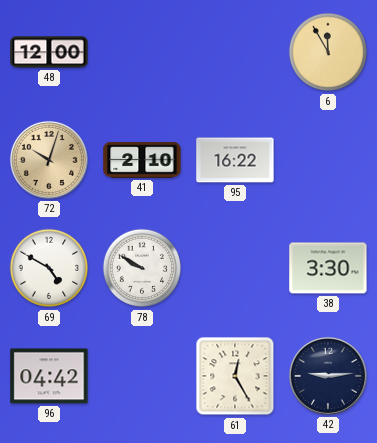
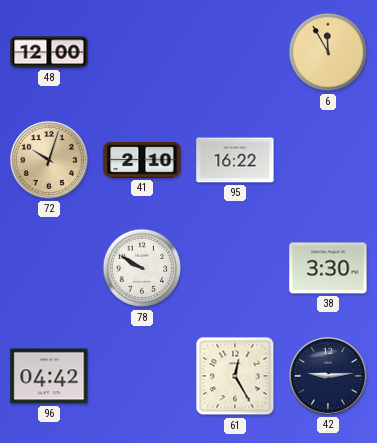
69: 4:50 -> none (49, 268)
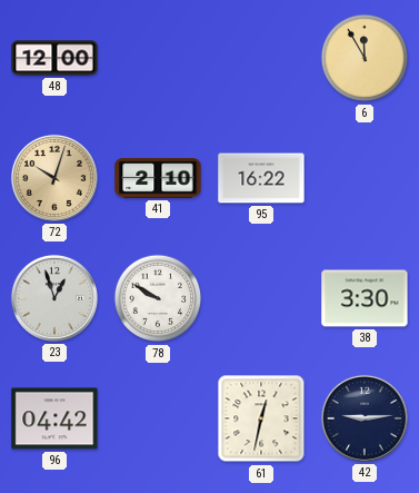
23: none -> 12:57 (54, 298)
61: 12:25 -> 12:32 (261, 418)
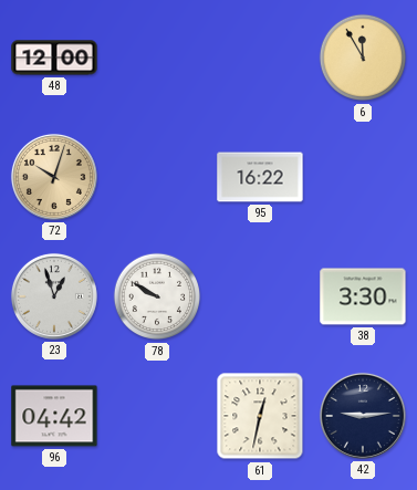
41: 2:10 -> none (158, 178)
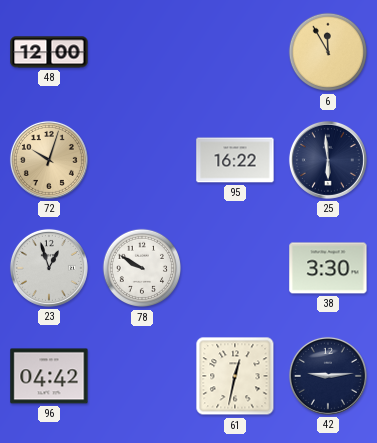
25: none -> 5:59 (328, 160)
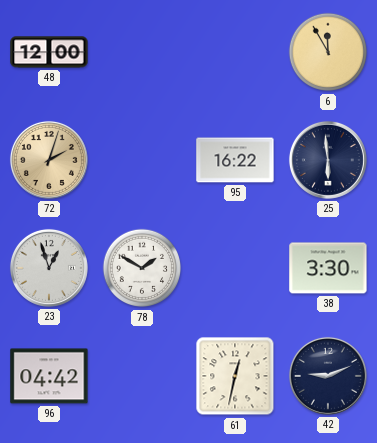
72: 10:03 -> 2:03 (49, 160)
78: 9:50 -> 1:50 (142, 268)
42: 9:14 -> 9:11 (328, 376)
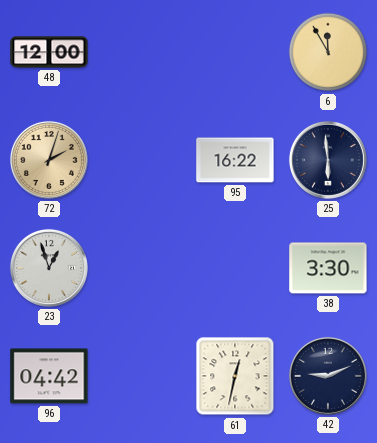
78: 1:50 -> none (142, 268)
